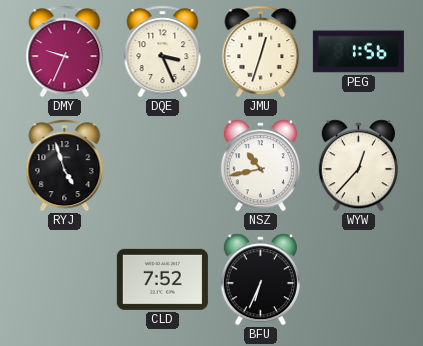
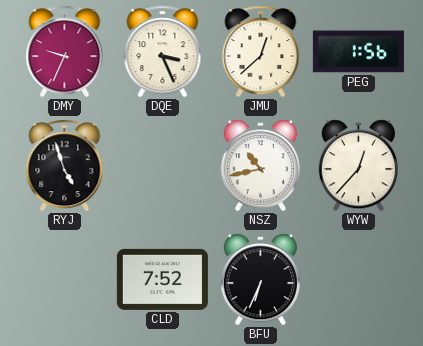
JMU: 12:33 -> 12:38 (261, 52)
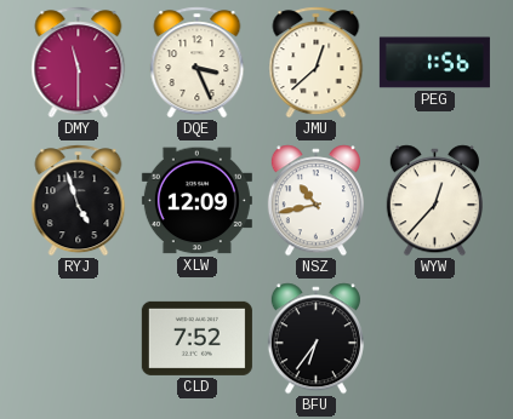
DMY: 9:34 -> 11:30 (79, 63)
XLW: none -> 12:09 (196, 201)
BFU: 6:34 -> 6:36 (315, 339)
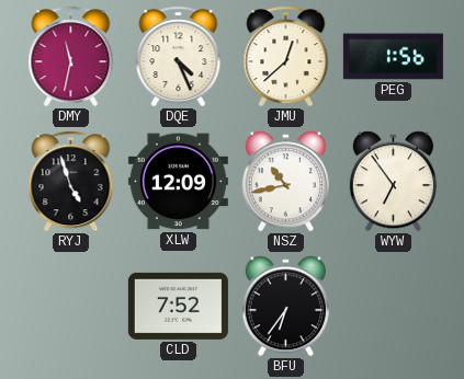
DMY: 11:30 -> 11:32 (71, 57)
DQE: 3:26 -> 4:26 (179, 57)
WYW: 12:37 -> 6:54 (393, 182)
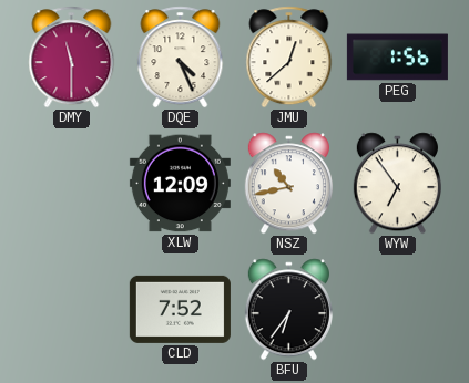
DMY: 11:32 -> 11:30 (72, 58)
RYJ: 4:57 -> none (71, 182)
